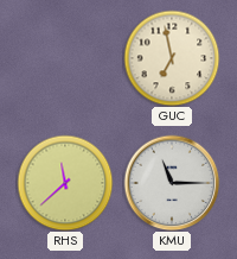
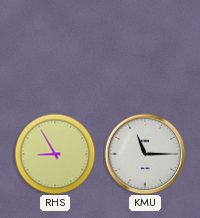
GUC: 6:58 -> none (172, 58)
RHS: 11:38 -> 8:55 (55, 154)
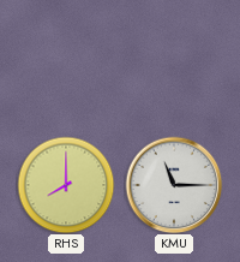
RHS: 8:55 -> 8:00 (66, 185)
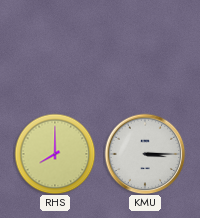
KMU: 11:15 -> 3:15 (145, 154)
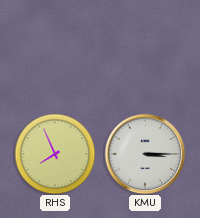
RHS: 8:00 -> 7:56 (55, 154)
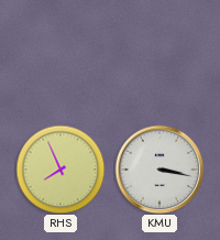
KMU: 3:15 -> 3:17 (159, 170)
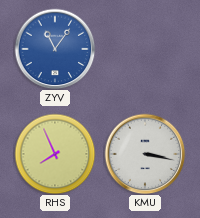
ZYV: none -> 11:06 (55, 49)
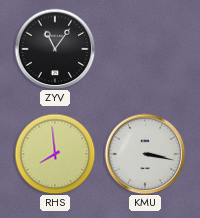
ZYV dial: blue -> black (55, 49)
RHS: 7:56 -> 7:59 (55, 154)
